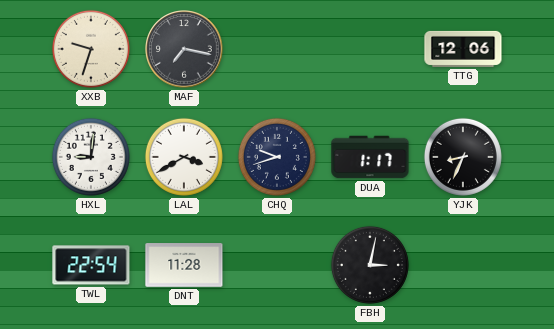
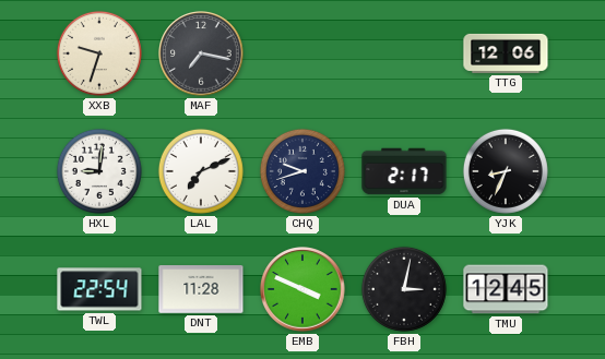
LAL: 3:40 -> 7:11 (201, 171)
DUA: 1:17 -> 2:17 (404, 171)
EMB: none -> 3:49 (302, 289)
TMU: none -> 12:45 (506, 289)
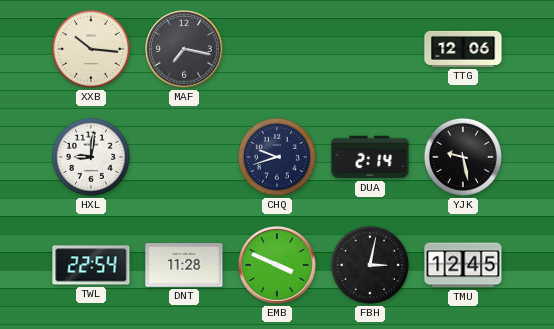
XXB: 9:33 -> 10:16 (91, 49)
LAL: 7:11 -> none (201, 171)
DUA: 2:17 -> 2:14 (370, 157)
YJK: 8:34 -> 9:28 (463, 157)
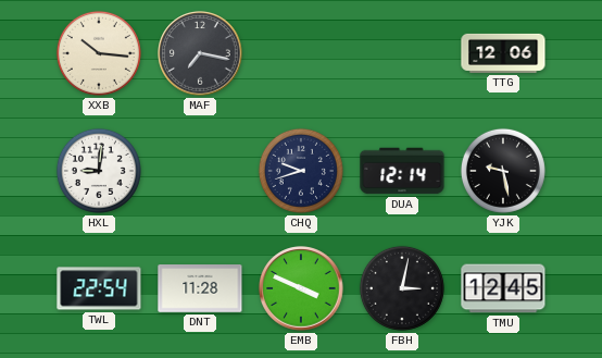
DUA: 2:14 -> 12:14 (402, 171)
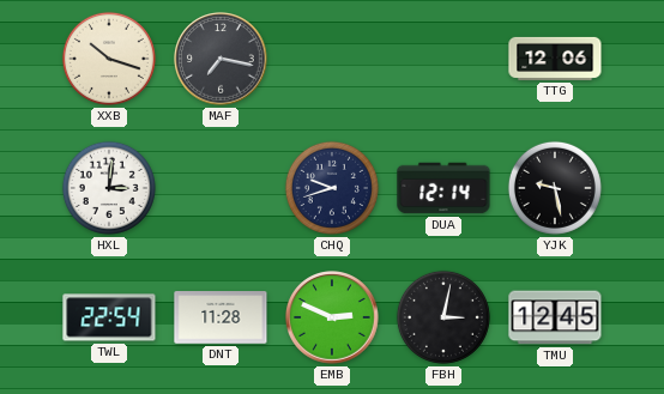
XXB: 10:16 -> 10:18 (109, 59)
HXL: 9:01 -> 3:01 (109, 188)
EMB: 3:49 -> 2:49 (332, 317)
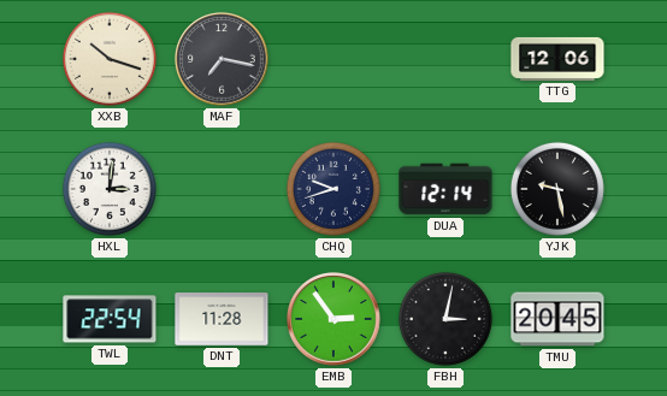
EMB: 2:49 -> 2:54 (333, 319)
TMU: 12:45 -> 20:45 (557, 319)
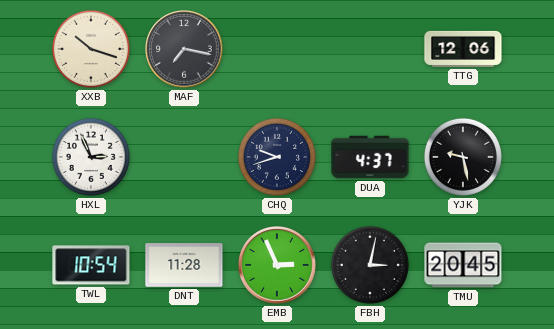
HXL: 3:01 -> 2:56 (91, 157)
DUA: 12:14 -> 4:37 (370, 157)
TWL: 22:54 -> 10:54 (91, 265)
EMB: 2:54 -> 2:56 (277, 265)
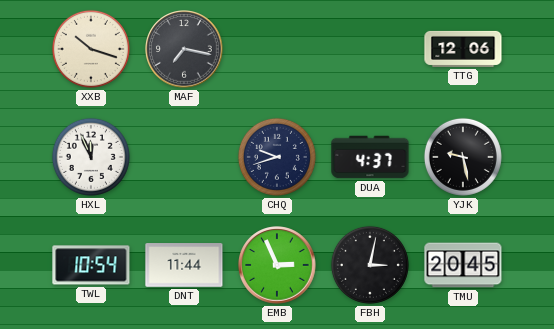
HXL: 2:56 -> 11:56 (91, 157)
DNT: 11:28 -> 11:44 (184, 265)
